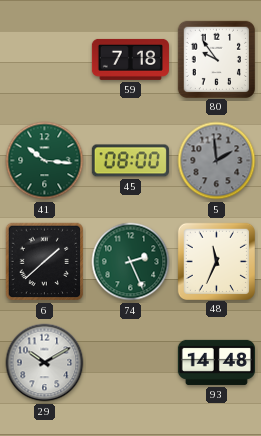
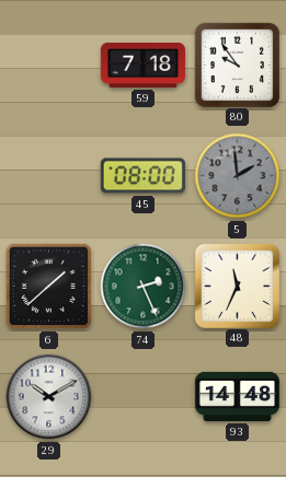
41: 10:16 -> none (45, 161)
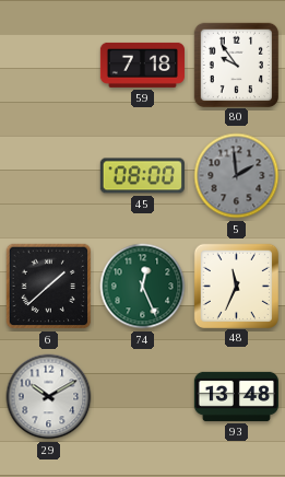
74: 2:26 -> 12:26 (143, 287)
93: 14:48 -> 13:48 (236, 396)
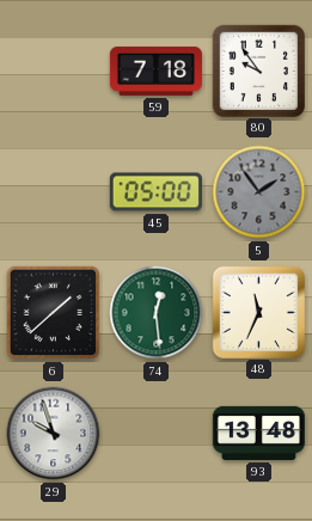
45: 08:00 -> 05:00 (155, 192)
5: 1:59 -> 1:54 (259, 192)
74: 12:26 -> 12:29 (157, 313)
29: 10:10 -> 9:57 (54, 434)
